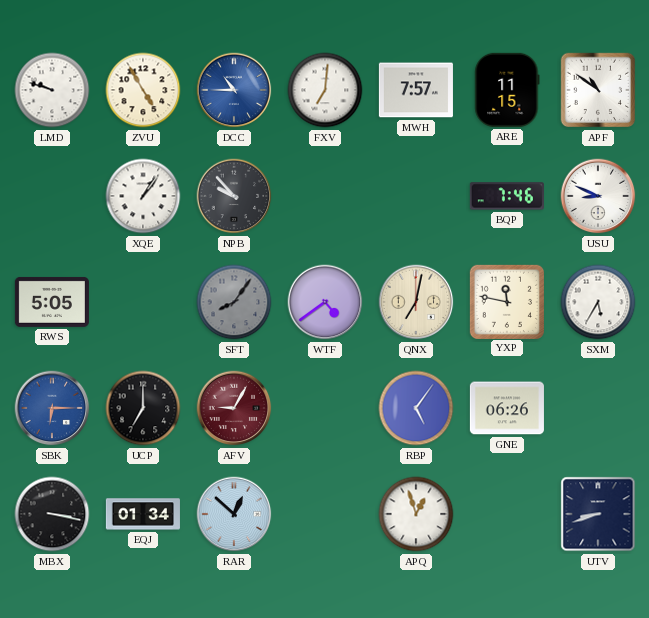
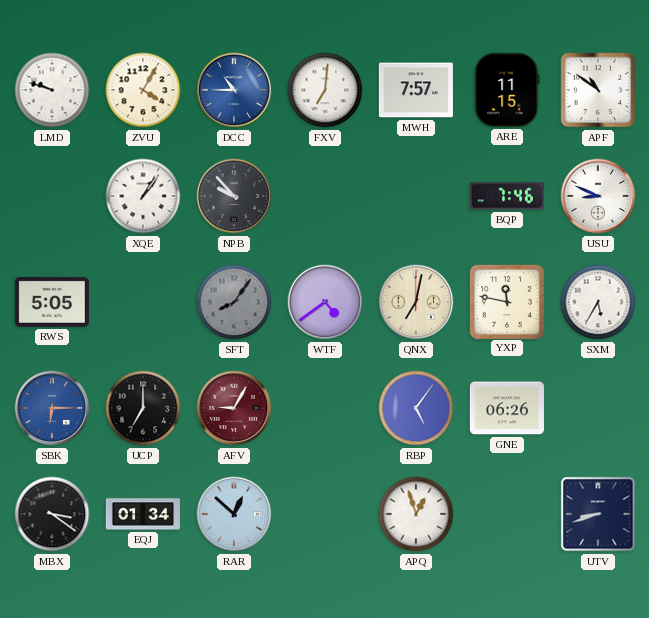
ZVU: 4:55 -> 4:05 (143, 90)
MBX: 3:17 -> 3:21 (52, 514)
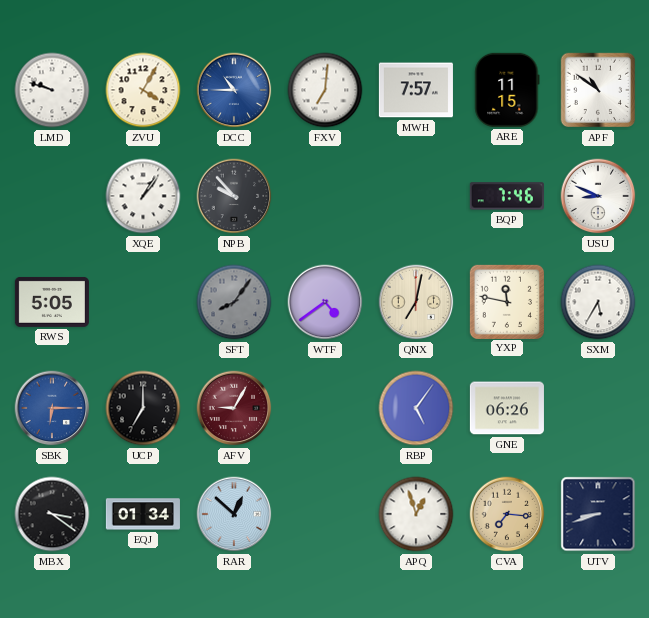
CVA: none -> 7:16 (507, 514)
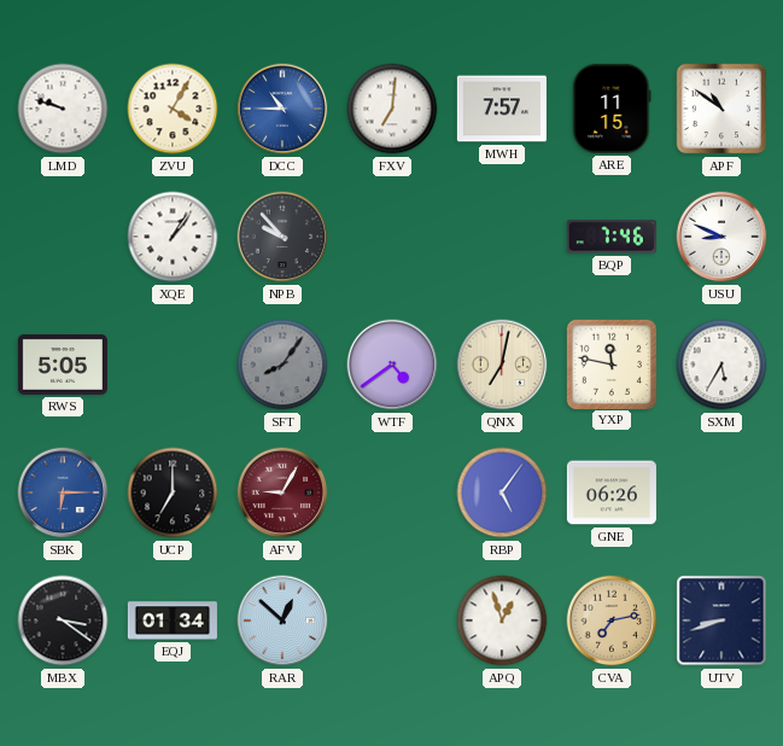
CVA: 7:16 -> 7:13 (612, 620)
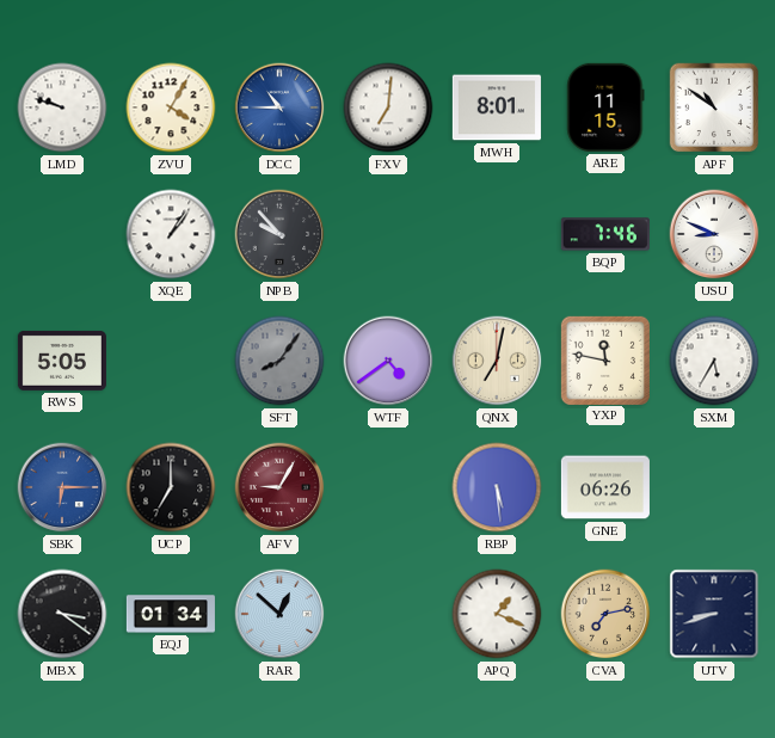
MWH: 7:57 -> 8:01 (497, 107)
RBP: 5:06 -> 5:29 (497, 487)
APQ: 12:57 -> 1:19 (497, 614)
